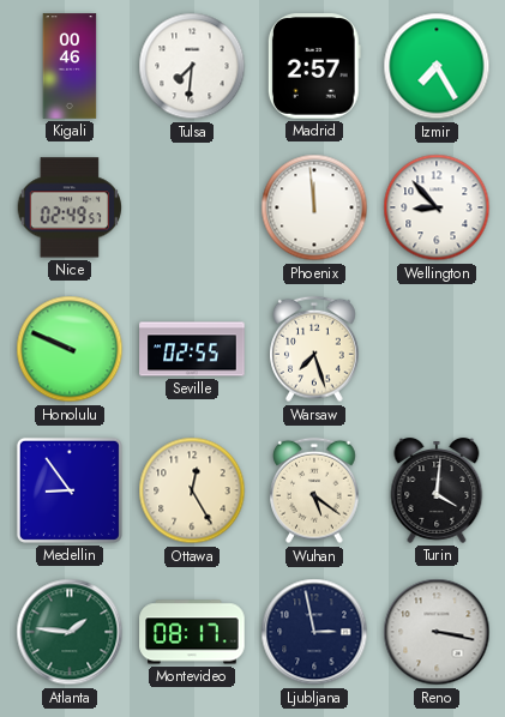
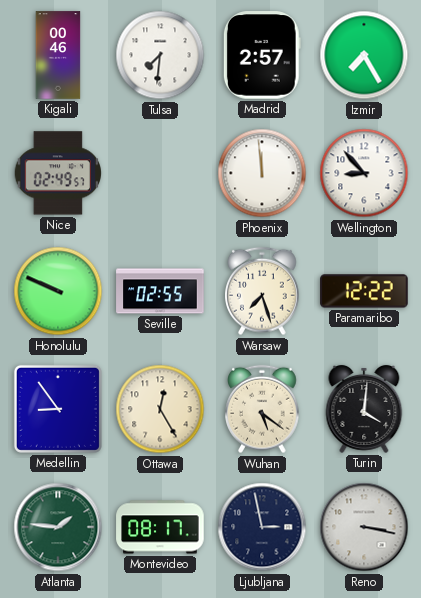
Paramaribo: none -> 12:22 (364, 291)
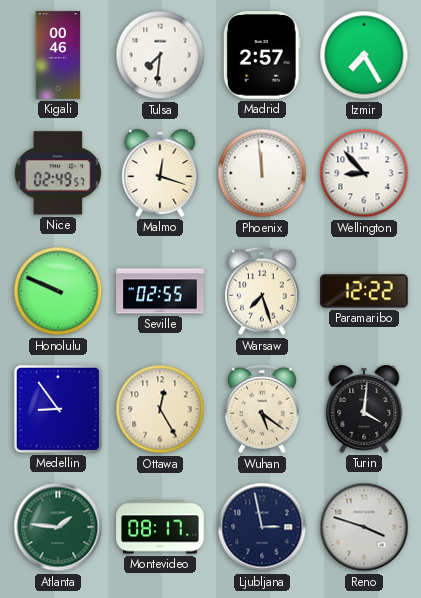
Malmo: none -> 12:18 (160, 173)
Reno: 3:17 -> 3:48 (364, 527)
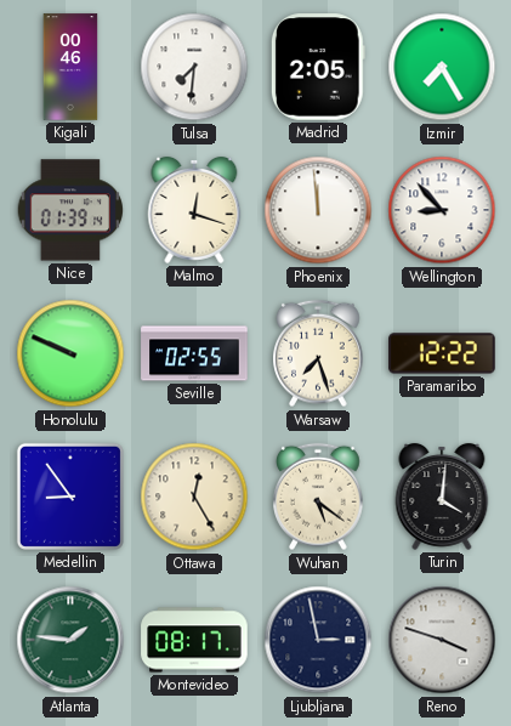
Madrid: 2:57 -> 2:05 (318, 67)
Nice: 02:49 -> 01:39 (69, 210)
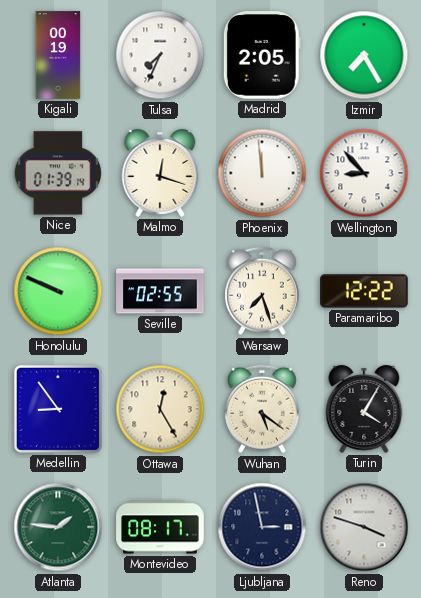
Kigali: 00:46 -> 00:19 (58, 55)
Tulsa: 7:31 -> 7:34 (160, 55)
Turin: 4:01 -> 4:05 (364, 409)
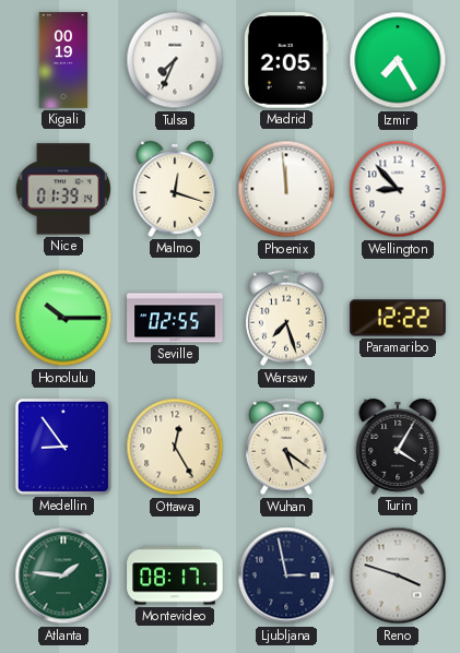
Honolulu: 9:49 -> 10:15 (63, 318)
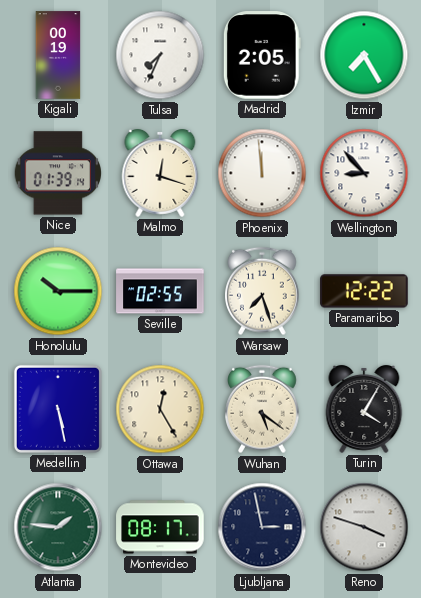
Medellin: 8:54 -> 5:28 (58, 409)
